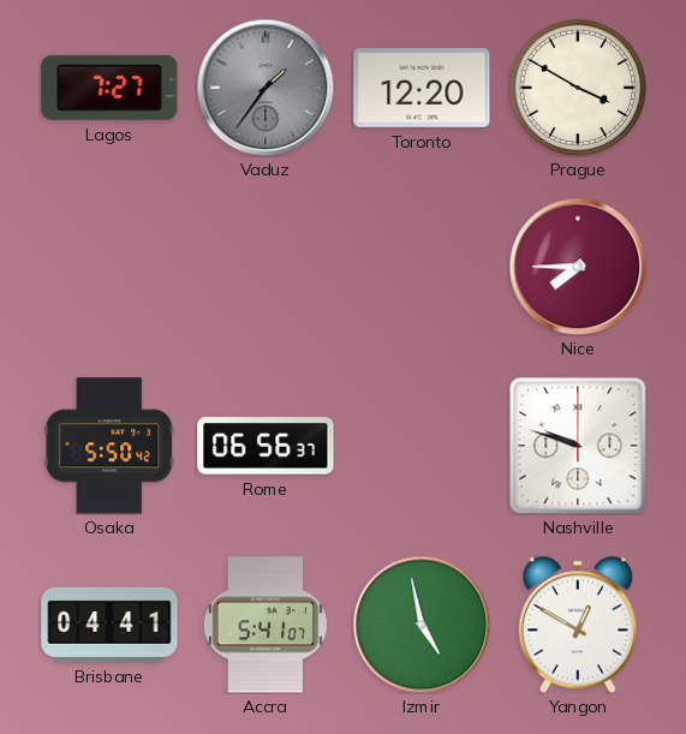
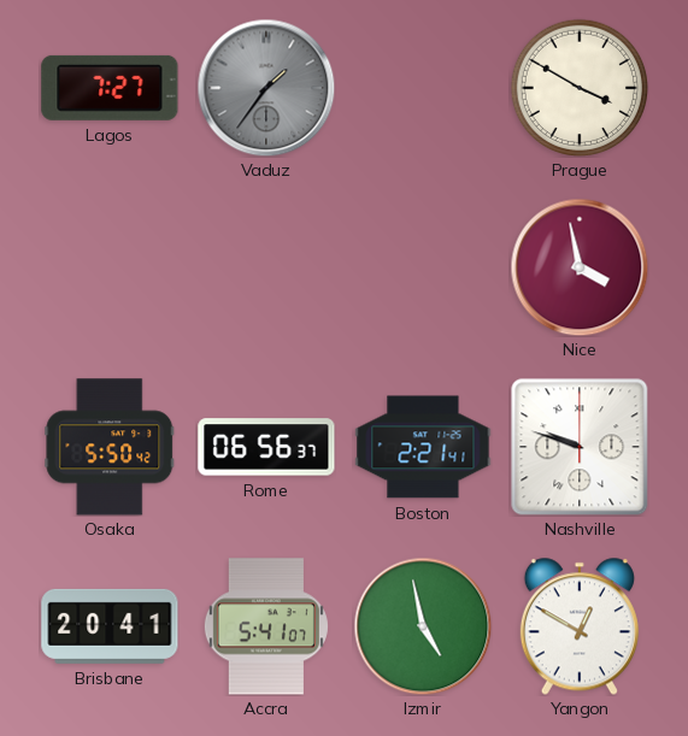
Toronto: 12:20 -> none (422, 89)
Nice: 7:45 -> 3:58 (580, 267)
Boston: none -> 2:21 (423, 447)
Brisbane: 04:41 -> 20:41 (110, 626)
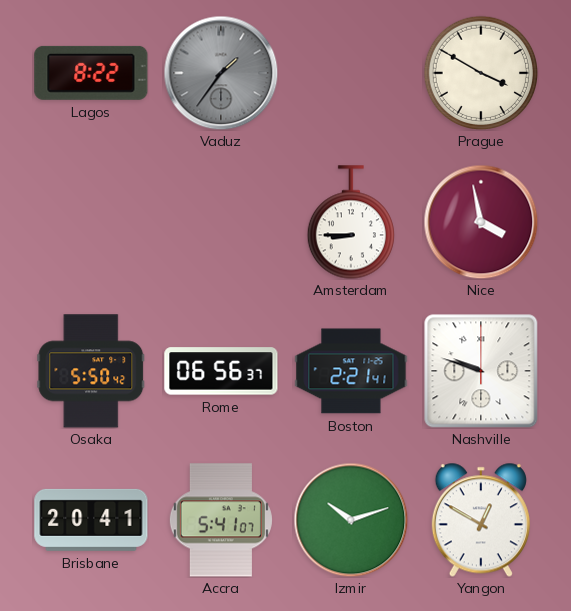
Lagos: 7:27 -> 8:22 (91, 73)
Amsterdam: none -> 8:45 (351, 222)
Izmir: 4:58 -> 10:12 (351, 520)
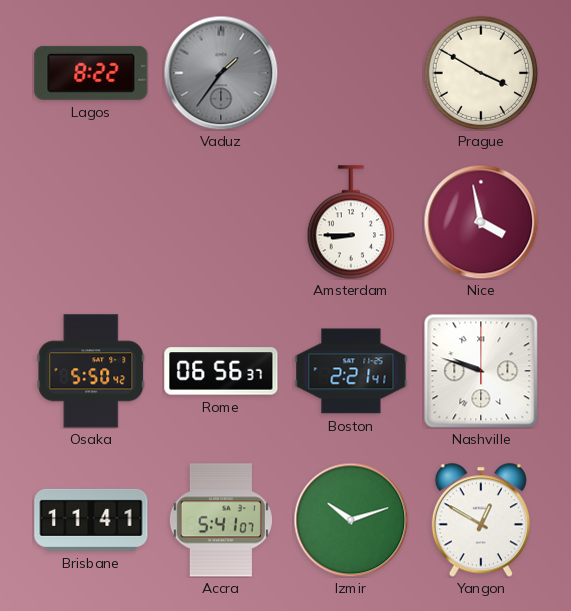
Brisbane: 20:41 -> 11:41 (91, 520)
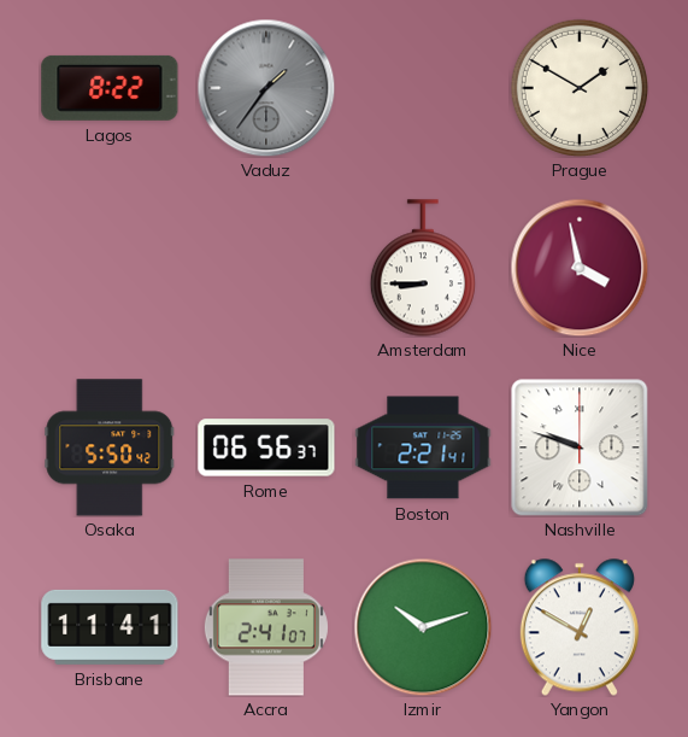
Prague: 3:50 -> 1:50 (578, 87)
Accra: 5:41 -> 2:41 (266, 627)
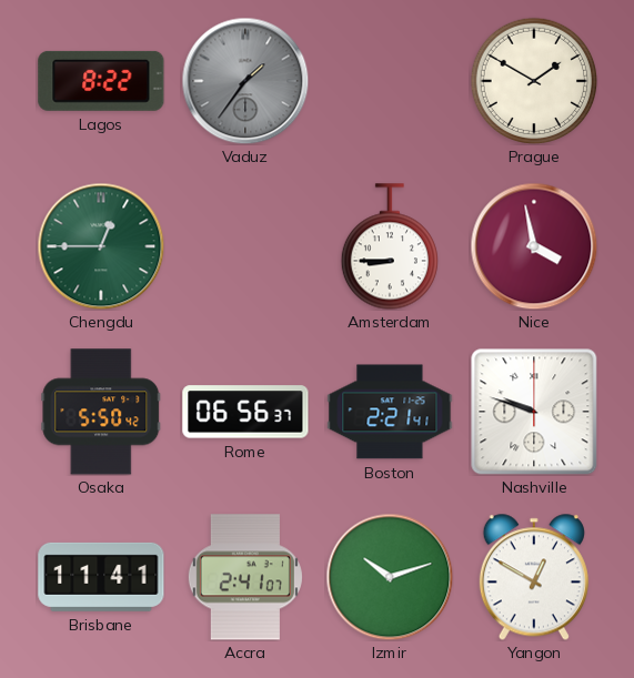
Chengdu: none -> 12:45 (101, 246)
